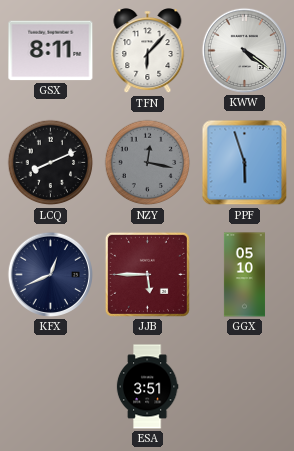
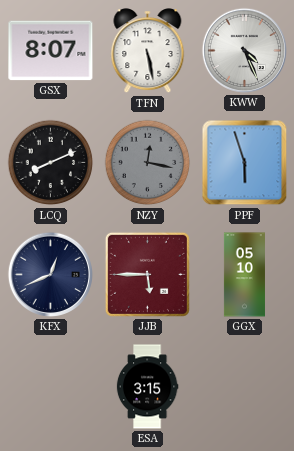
GSX: 8:11 -> 8:07 (51, 51)
TFN: 6:07 -> 5:28 (148, 51)
KWW: 4:21 -> 4:26 (244, 50)
ESA: 3:51 -> 3:15 (147, 387)
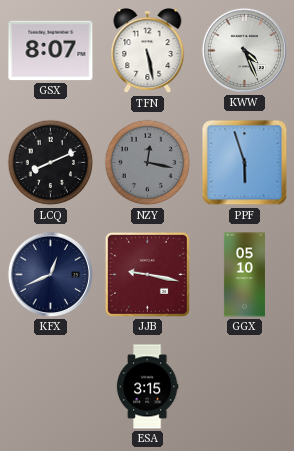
JJB: 5:45 -> 9:17 (147, 274)
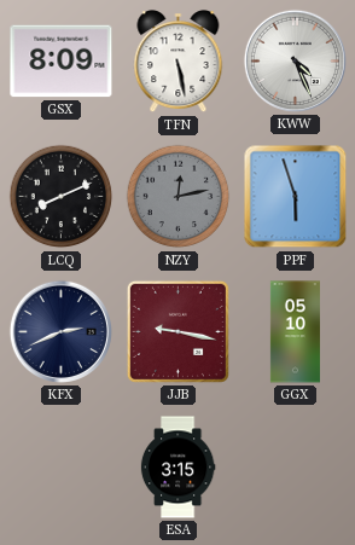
GSX: 8:07 -> 8:09 (62, 62)
NZY: 12:17 -> 12:13 (179, 197)
KFX: 12:41 -> 2:41 (60, 331)
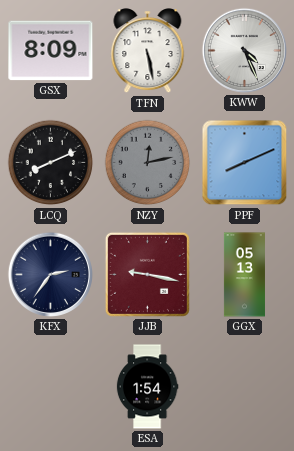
PPF: 5:57 -> 8:11 (245, 163)
KFX: 2:41 -> 2:36 (50, 274)
GGX: 05:10 -> 05:13 (244, 275)
ESA: 3:15 -> 1:54 (147, 387)
